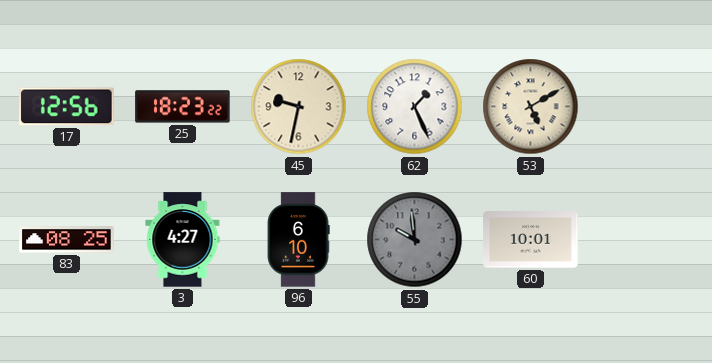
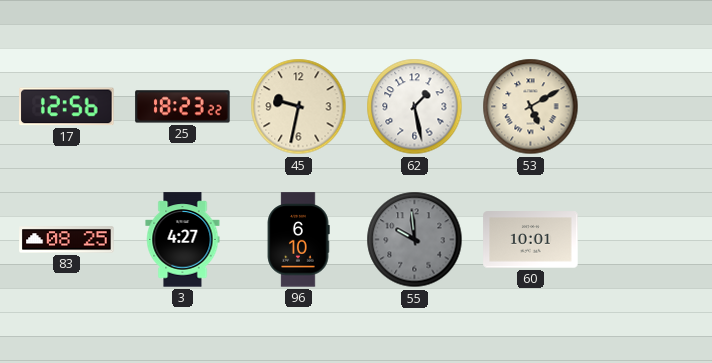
62: 1:26 -> 1:28 (415, 107)
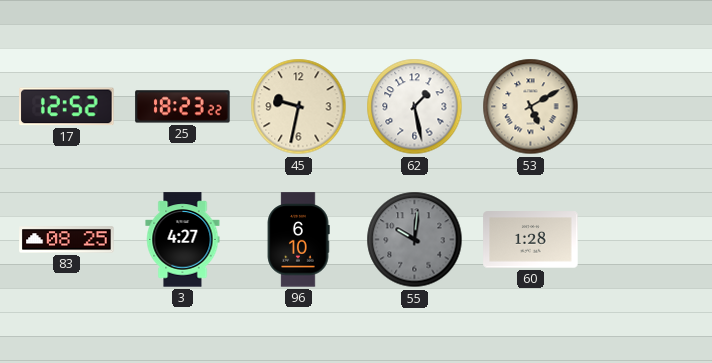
17: 12:56 -> 12:52 (67, 107)
55: 9:59 -> 10:01 (415, 240)
60: 10:01 -> 1:28 (531, 240)
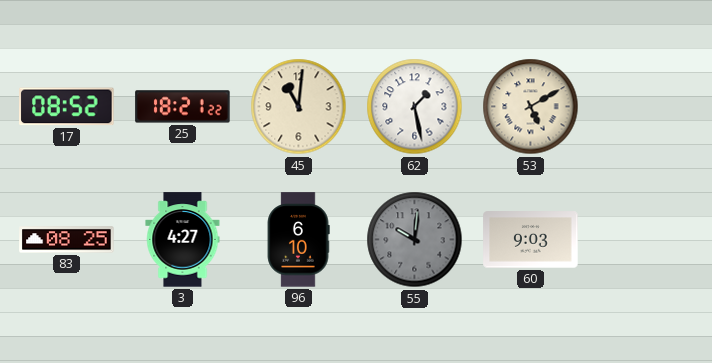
17: 12:52 -> 08:52 (67, 107)
25: 18:23 -> 18:21 (183, 107)
45: 9:32 -> 11:01 (299, 107)
60: 1:28 -> 9:03 (531, 240)
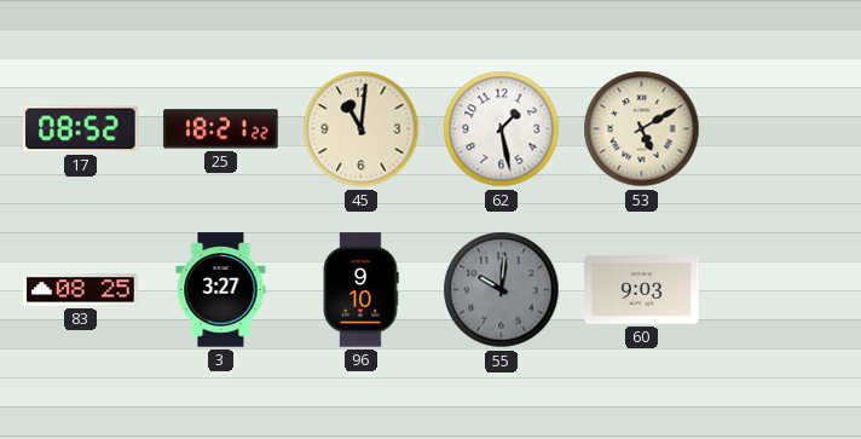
3: 4:27 -> 3:27 (221, 290)
96: 6:10 -> 9:10 (360, 290)
